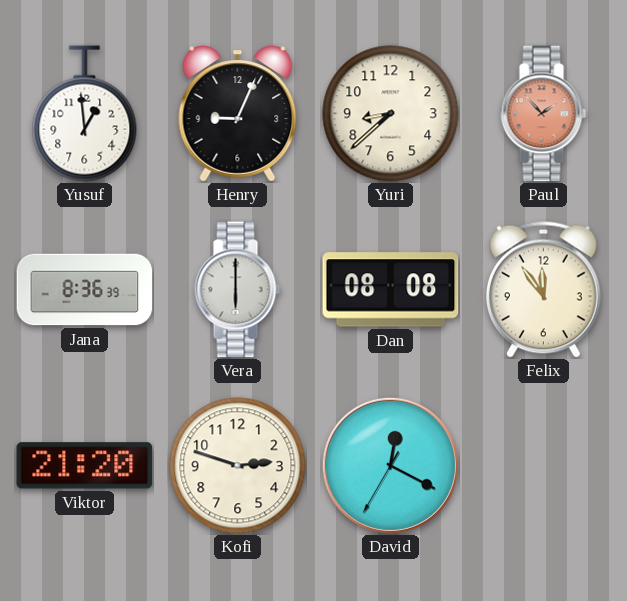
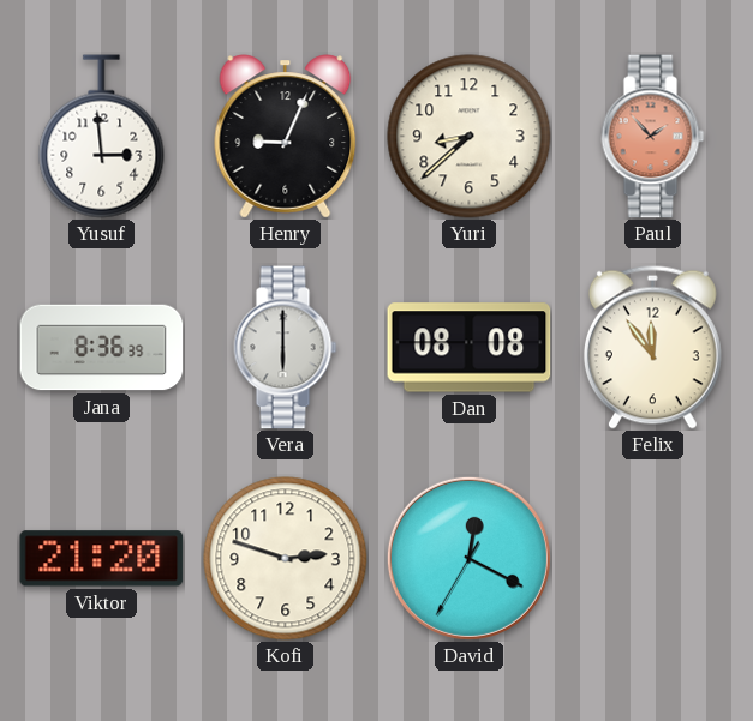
Yusuf: 12:59 -> 2:59 (102, 137)
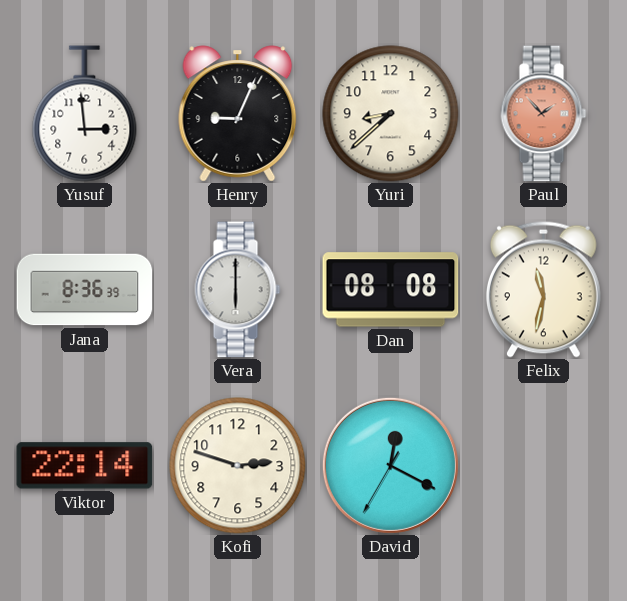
Felix: 11:54 -> 11:32 (543, 289)
Viktor: 21:20 -> 22:14 (85, 466)
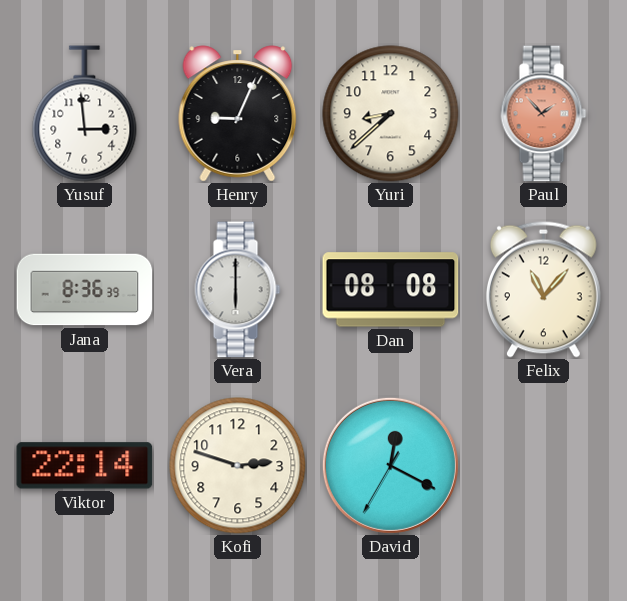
Felix: 11:32 -> 11:07 (543, 289)
